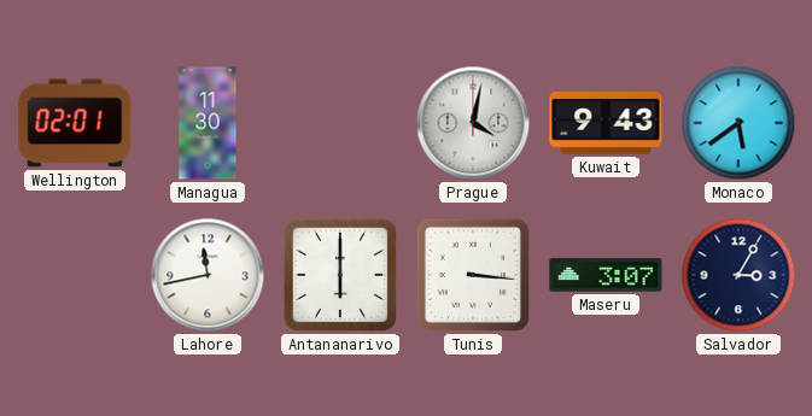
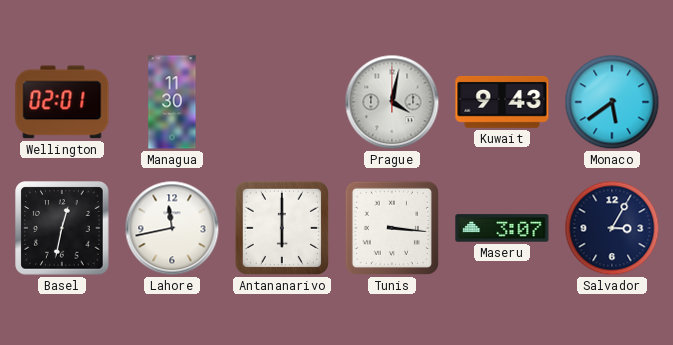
Basel: none -> 12:32 (62, 228)
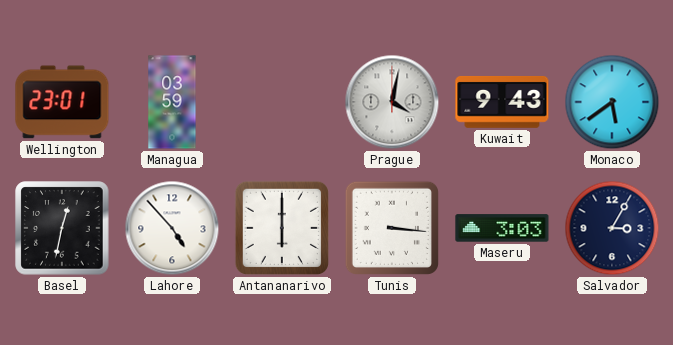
Wellington: 02:01 -> 23:01 (62, 102)
Managua: 11:30 -> 03:59 (172, 102)
Lahore: 11:43 -> 4:53 (172, 228)
Maseru: 3:07 -> 3:03 (502, 228)
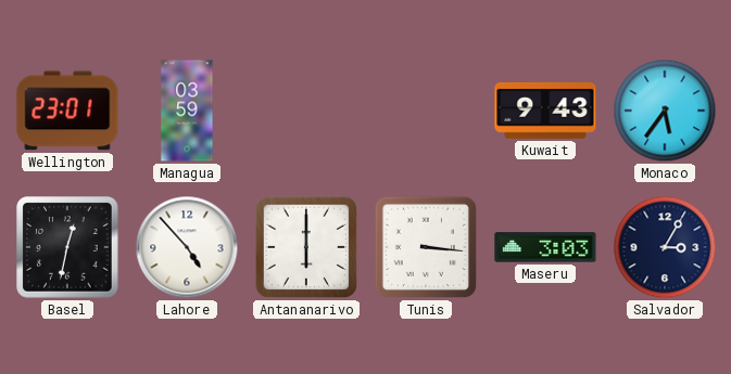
Prague: 4:02 -> none (392, 102)
Monaco: 5:39 -> 5:36 (665, 111)
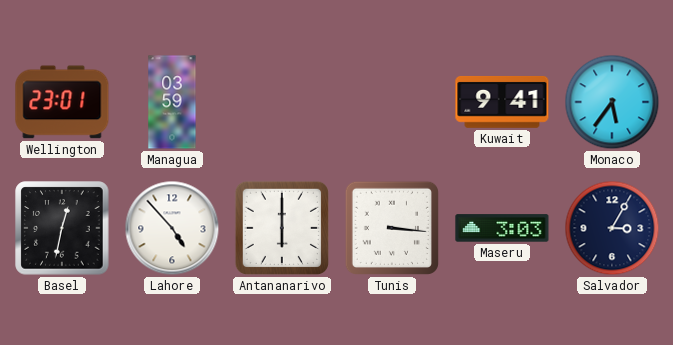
Kuwait: 9:43 -> 9:41 (502, 102)
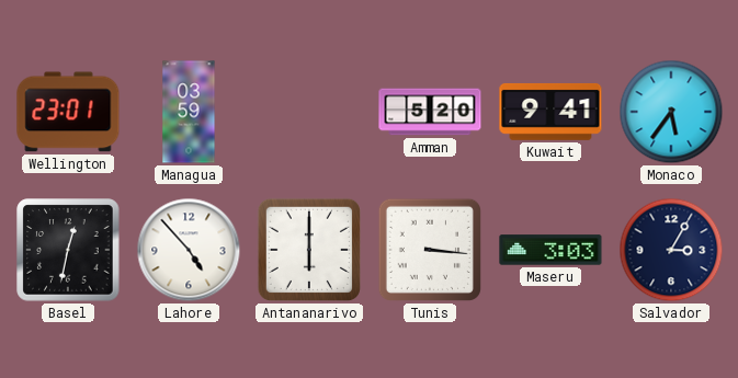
Amman: none -> 5:20 (430, 112)
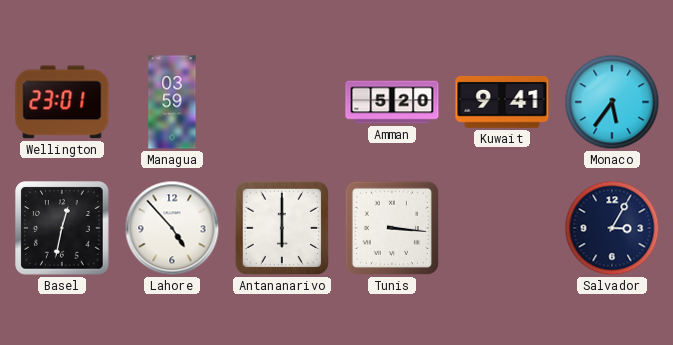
Maseru: 3:03 -> none (550, 250)
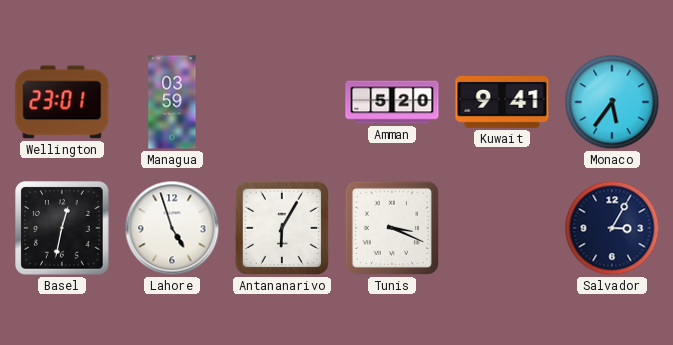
Lahore: 4:53 -> 4:57 (172, 228)
Antananarivo: 6:00 -> 6:05 (282, 228)
Tunis: 3:16 -> 3:19 (392, 228)
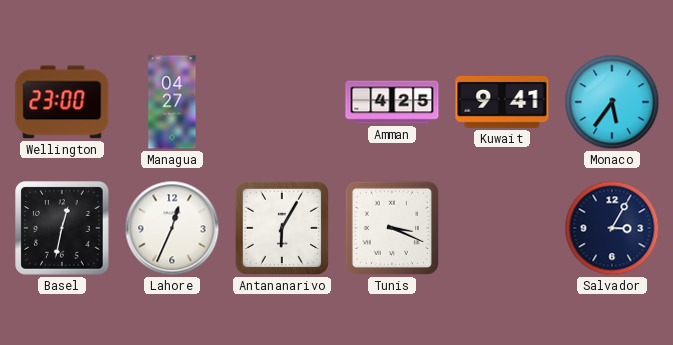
Wellington: 23:01 -> 23:00 (62, 102)
Managua: 03:59 -> 04:27 (172, 102)
Amman: 5:20 -> 4:25 (392, 102)
Lahore: 4:57 -> 12:34 (172, 228)
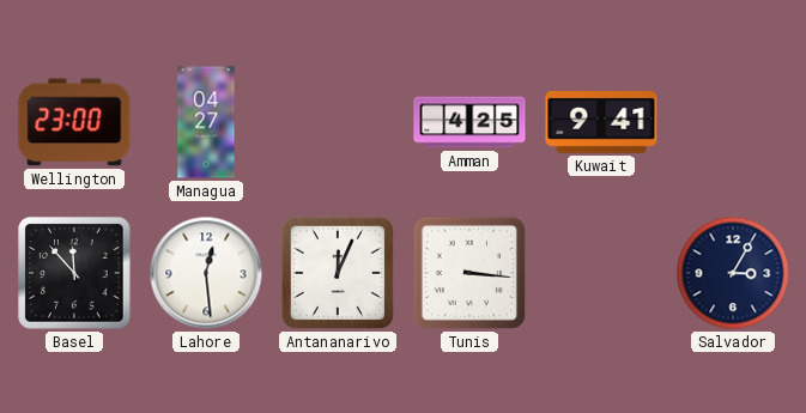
Monaco: 5:36 -> none (612, 102)
Basel: 12:32 -> 11:53 (74, 273)
Lahore: 12:34 -> 12:29 (206, 273)
Antananarivo: 6:05 -> 12:04 (338, 273)
Tunis: 3:19 -> 3:16 (469, 273)
